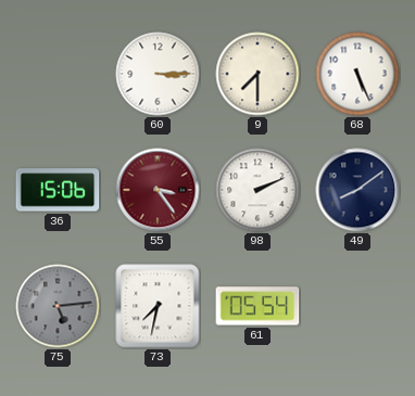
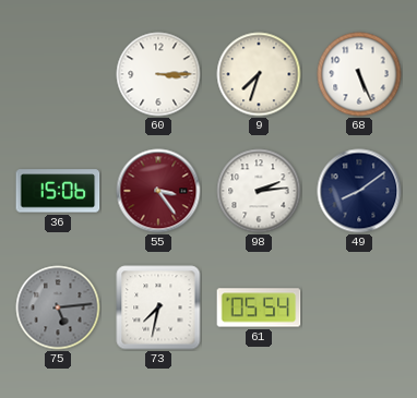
9: 7:30 -> 7:33 (259, 74)
98: 2:11 -> 2:14 (259, 191)
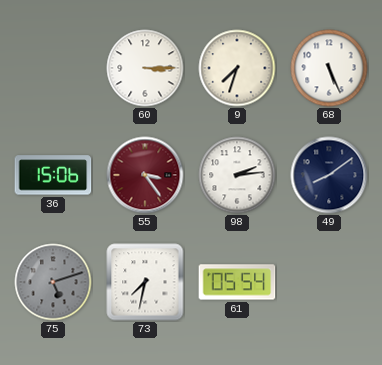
75: 5:14 -> 5:12 (53, 282)
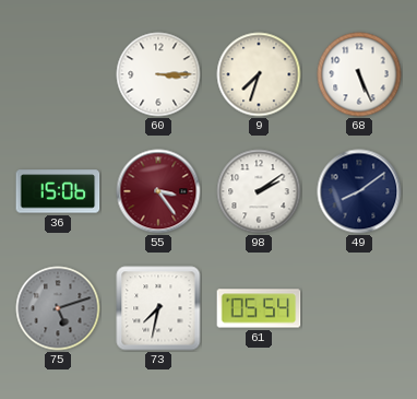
98: 2:14 -> 2:09 (259, 191)
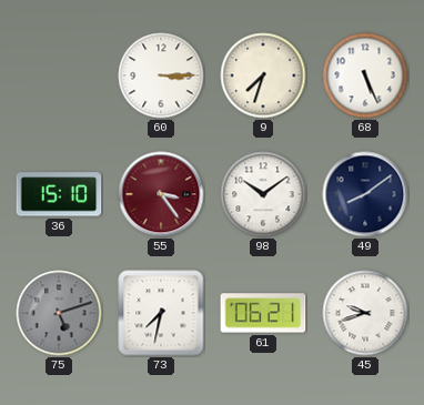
36: 15:06 -> 15:10 (59, 194)
98: 2:09 -> 10:09 (263, 194)
61: 05:54 -> 06:21 (263, 313)
45: none -> 9:42 (365, 313)
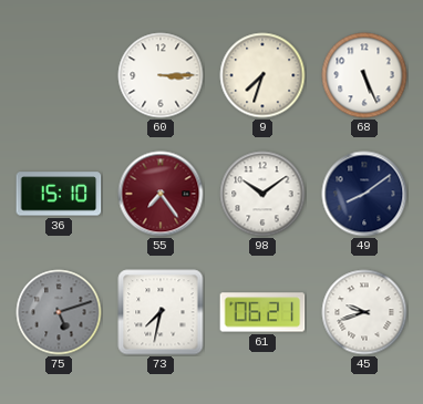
55: 3:24 -> 7:24 (161, 194)
